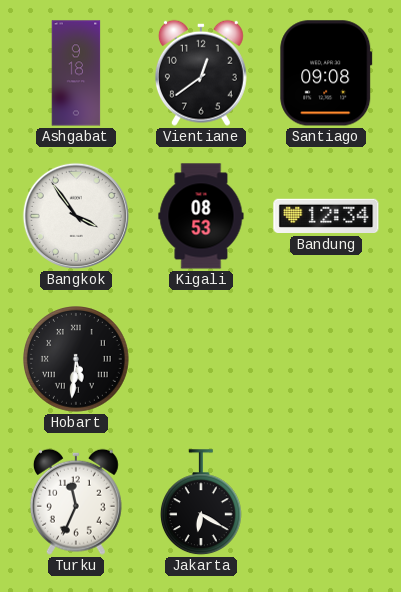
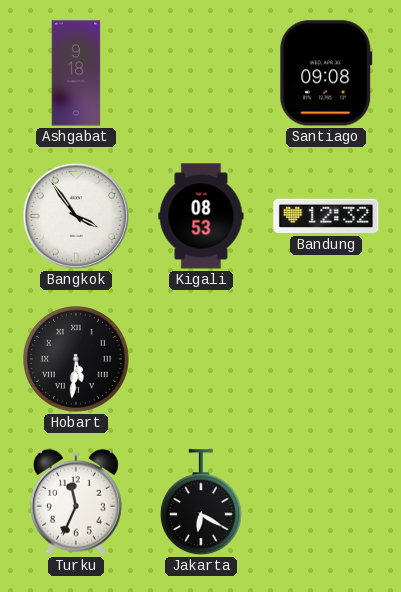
Vientiane: 12:39 -> none (201, 73)
Bandung: 12:34 -> 12:32 (326, 216)
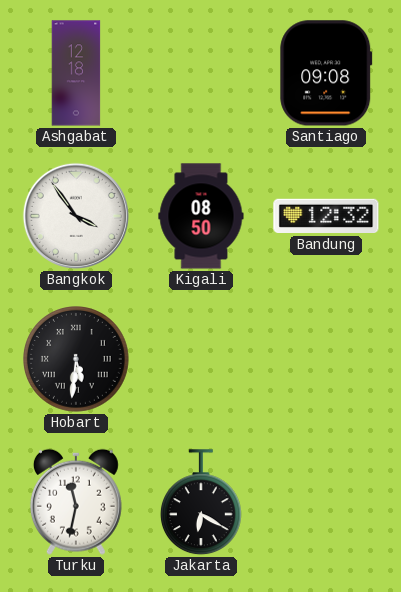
Ashgabat: 9:18 -> 12:18 (76, 73)
Kigali: 08:53 -> 08:50 (201, 216)
Turku: 11:34 -> 11:32 (76, 502)
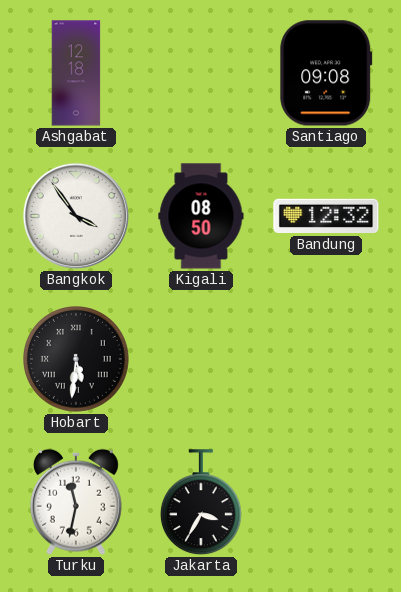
Jakarta: 6:20 -> 3:35 (202, 503)
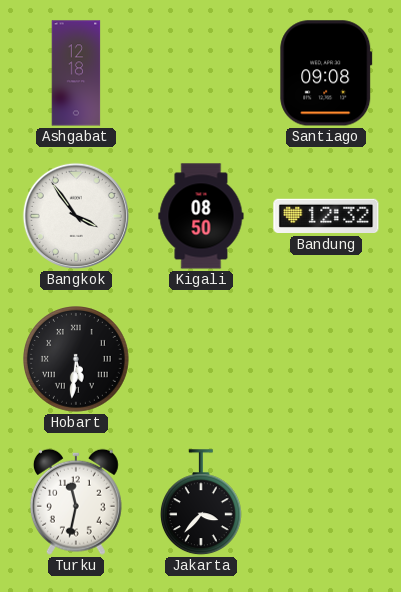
Jakarta: 3:35 -> 3:37 (202, 503)
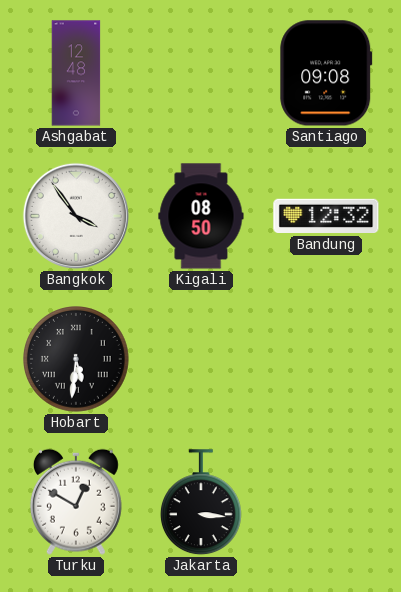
Ashgabat: 12:18 -> 12:48 (76, 73)
Turku: 11:32 -> 12:50 (76, 502)
Jakarta: 3:37 -> 3:16 (202, 503)
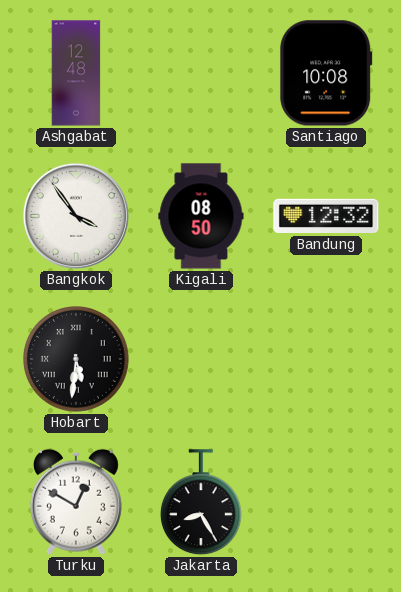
Santiago: 09:08 -> 10:08 (326, 73)
Jakarta: 3:16 -> 8:25 (202, 503)
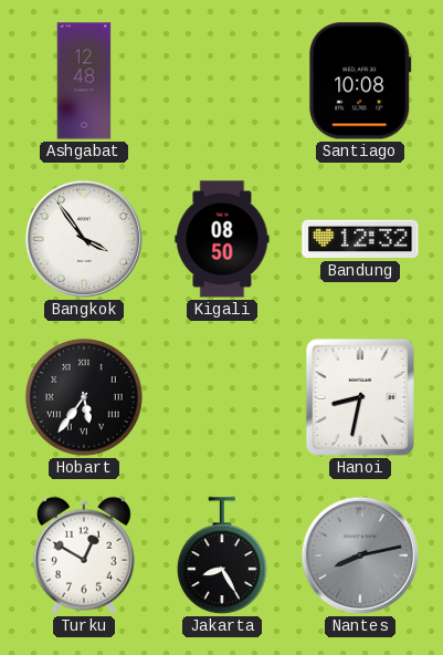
Hobart: 5:31 -> 5:36 (85, 398)
Hanoi: none -> 8:32 (360, 397)
Nantes: none -> 8:13 (360, 555)
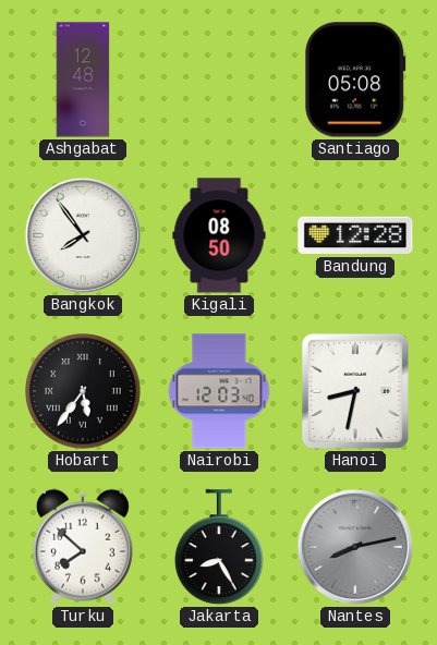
Santiago: 10:08 -> 05:08 (355, 80)
Bangkok: 3:54 -> 7:54 (83, 235)
Bandung: 12:32 -> 12:28 (355, 235)
Nairobi: none -> 12:03 (219, 391)
Turku: 12:50 -> 7:52 (83, 547)
